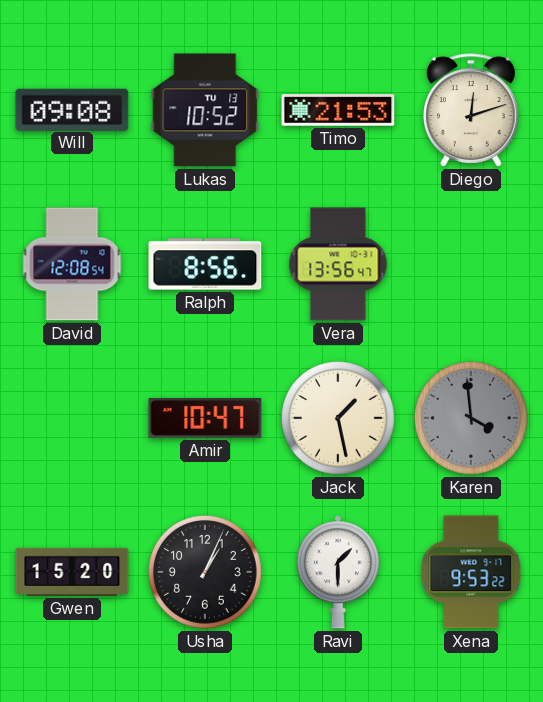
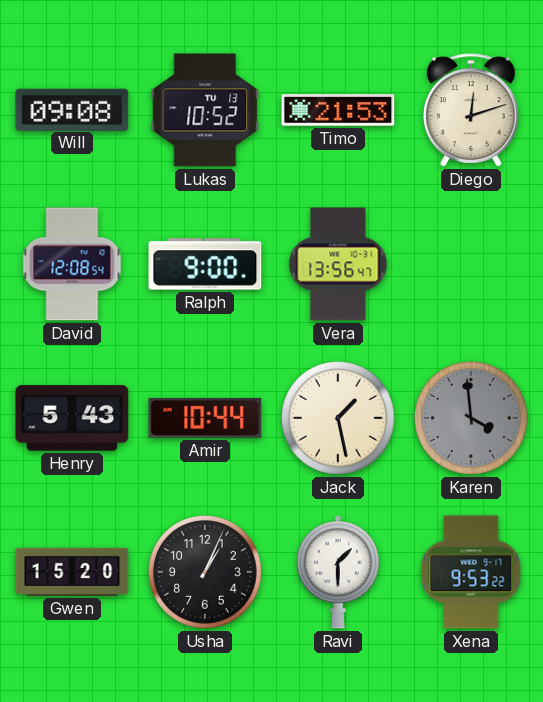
Ralph: 8:56 -> 9:00 (205, 264)
Henry: none -> 5:43 (72, 418)
Amir: 10:47 -> 10:44 (205, 418)
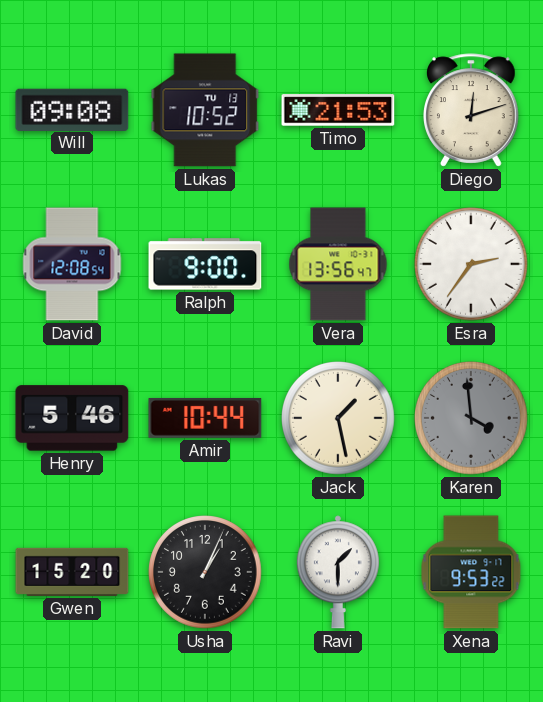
Esra: none -> 2:36 (472, 265)
Henry: 5:43 -> 5:46 (72, 418)
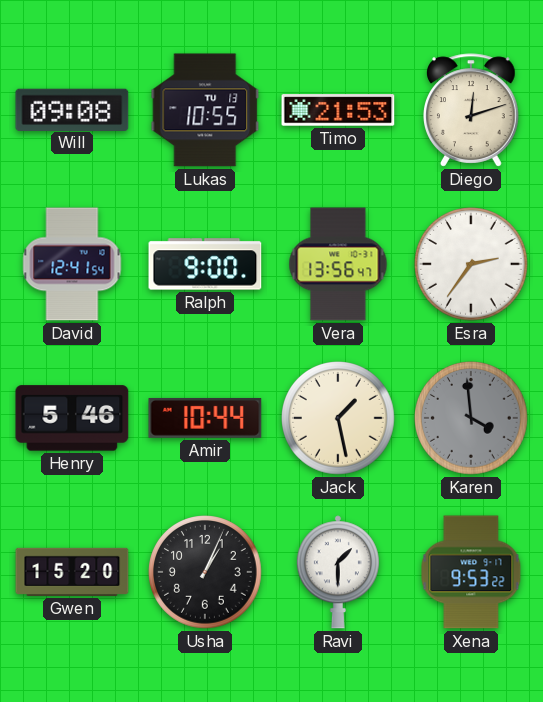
Lukas: 10:52 -> 10:55 (205, 110)
David: 12:08 -> 12:41 (72, 264)
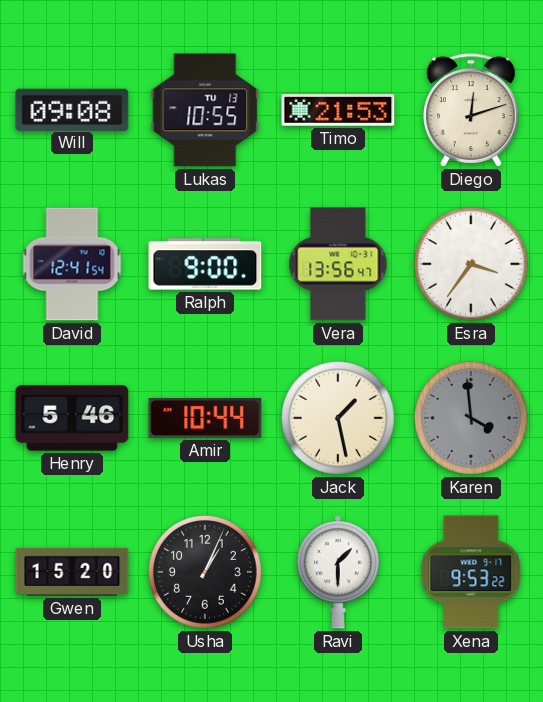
Esra: 2:36 -> 3:36 (472, 265)
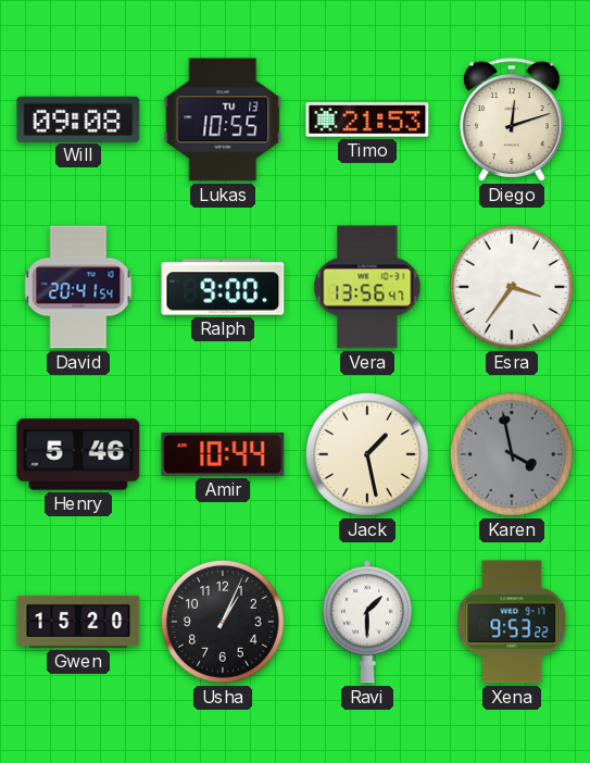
David: 12:41 -> 20:41 (78, 287)
Karen: 3:59 -> 3:58 (513, 455)
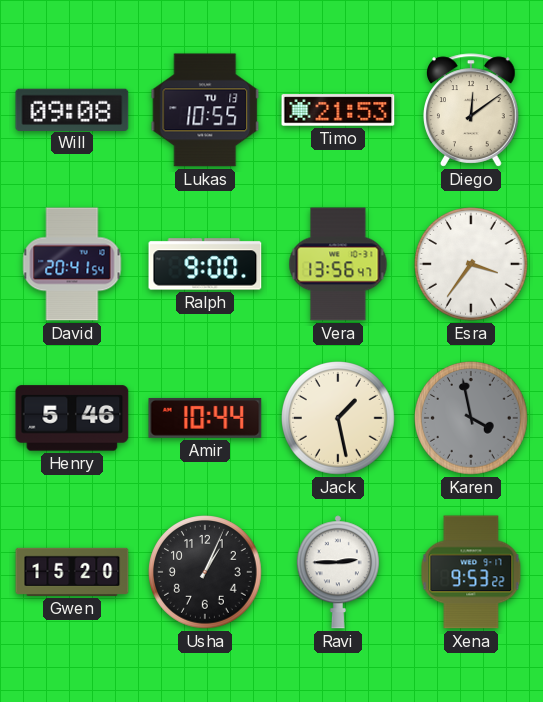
Diego: 12:12 -> 12:09 (472, 110)
Ravi: 1:30 -> 2:45 (338, 572)
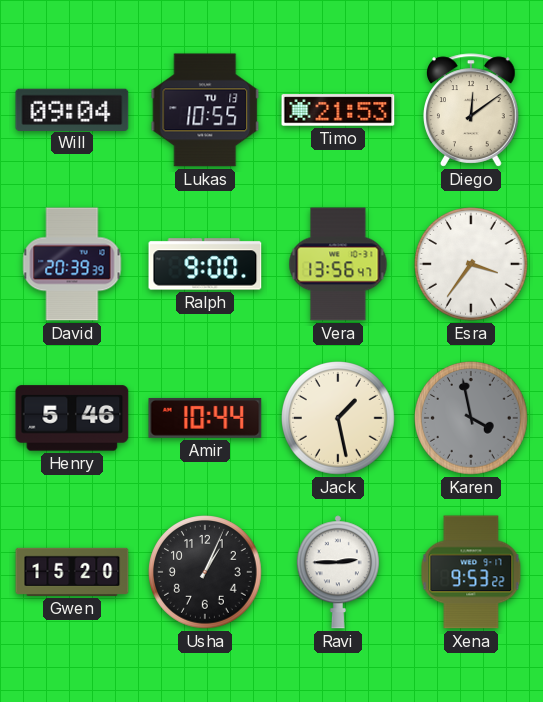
Will: 09:08 -> 09:04 (72, 109)
David: 20:41 -> 20:39 (72, 264)
